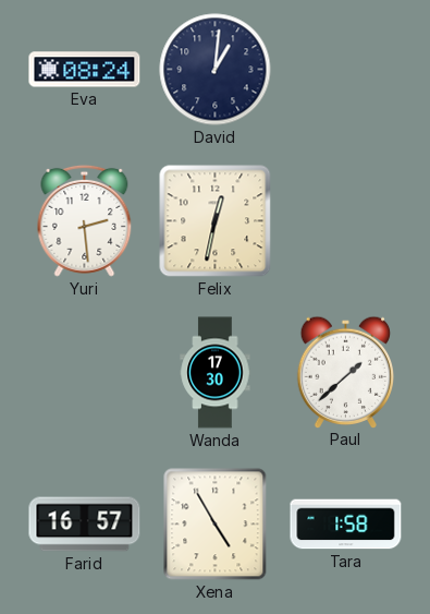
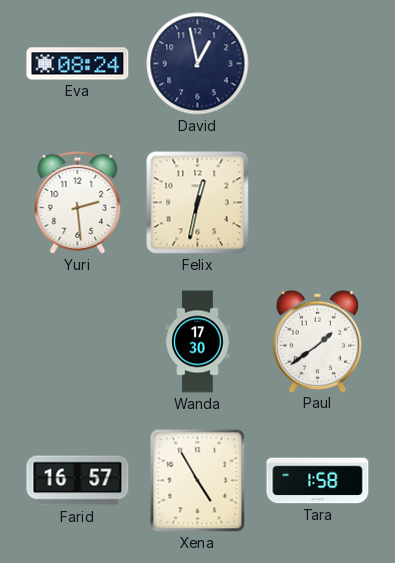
David: 1:01 -> 12:58 (198, 64)
Paul: 1:38 -> 1:39 (317, 341)
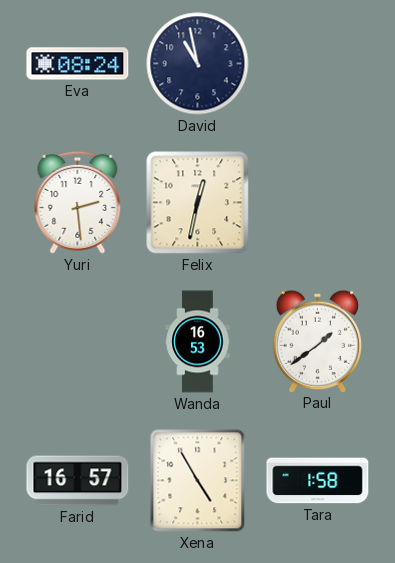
David: 12:58 -> 10:58 (198, 64)
Wanda: 17:30 -> 16:53 (198, 342)
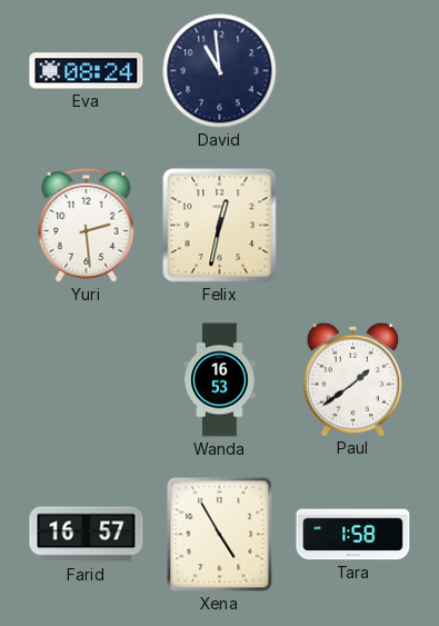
David: 10:58 -> 10:59 (220, 71)
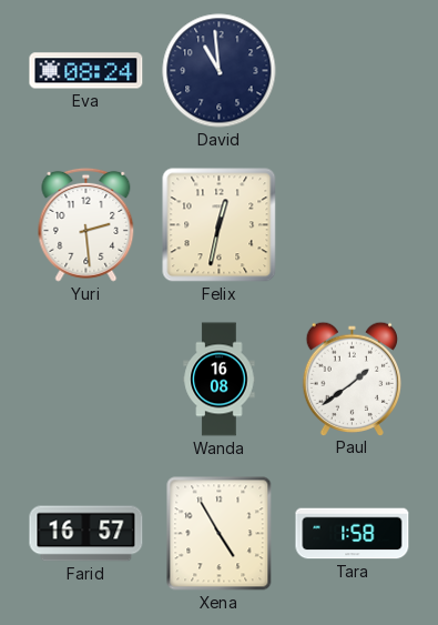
Wanda: 16:53 -> 16:08 (220, 380)
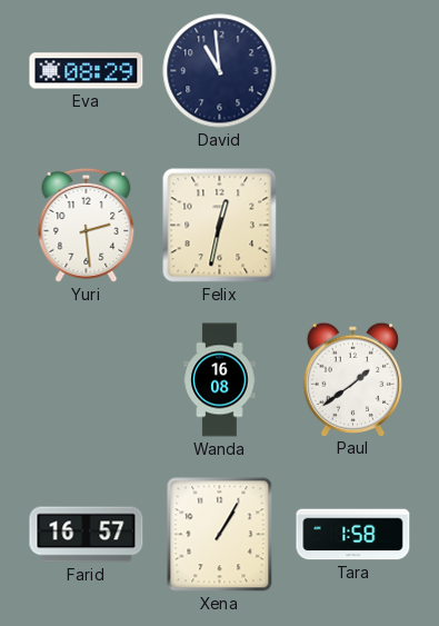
Eva: 08:24 -> 08:29 (87, 71)
Xena: 4:55 -> 1:05 (220, 535)
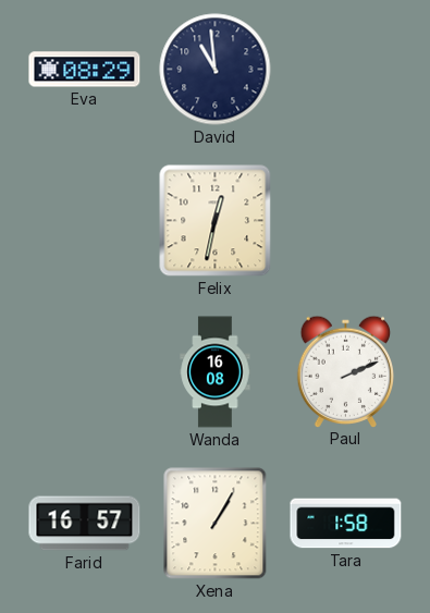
Yuri: 2:29 -> none (87, 225)
Paul: 1:39 -> 2:11 (345, 371)
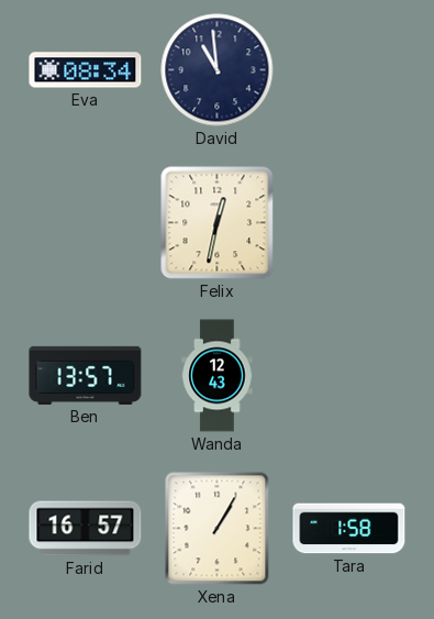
Eva: 08:29 -> 08:34 (86, 70)
Ben: none -> 13:57 (86, 375)
Wanda: 16:08 -> 12:43 (218, 376)
Paul: 2:11 -> none (345, 371)
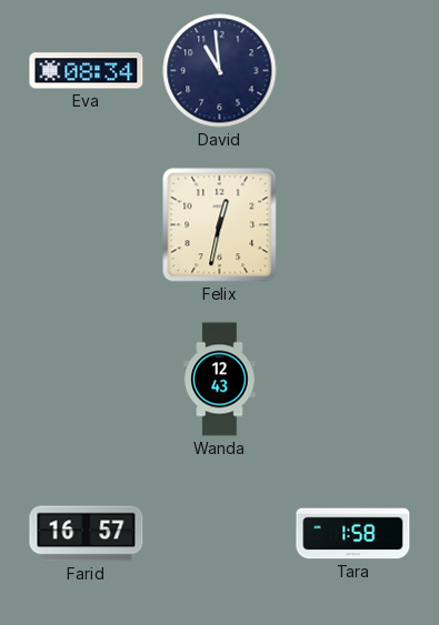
Ben: 13:57 -> none (86, 375)
Xena: 1:05 -> none (218, 529)
